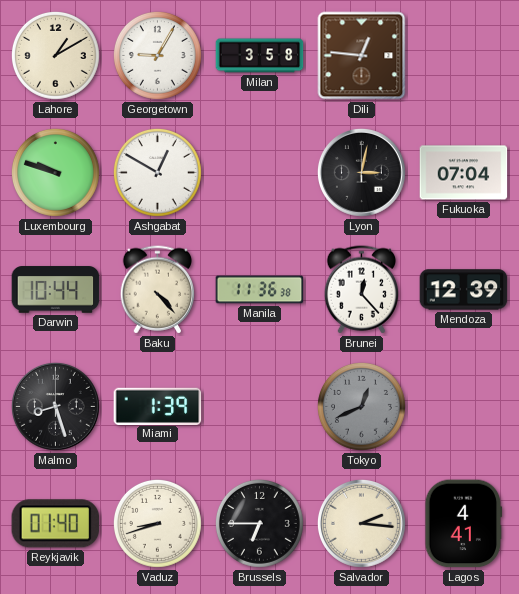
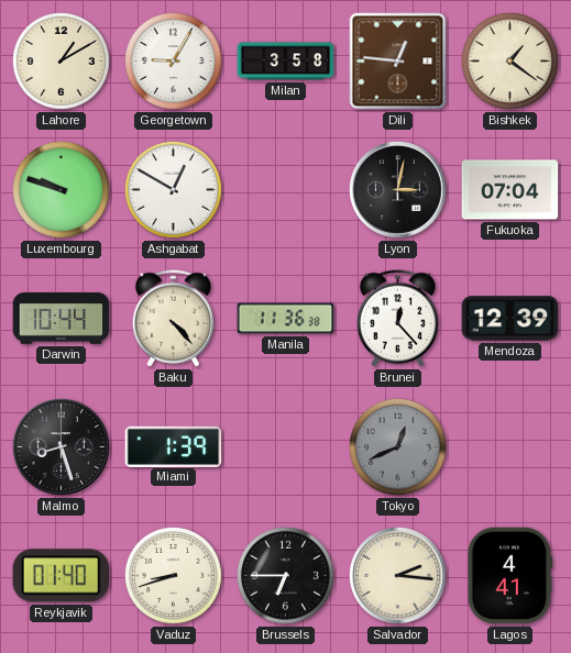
Bishkek: none -> 1:21 (509, 60)
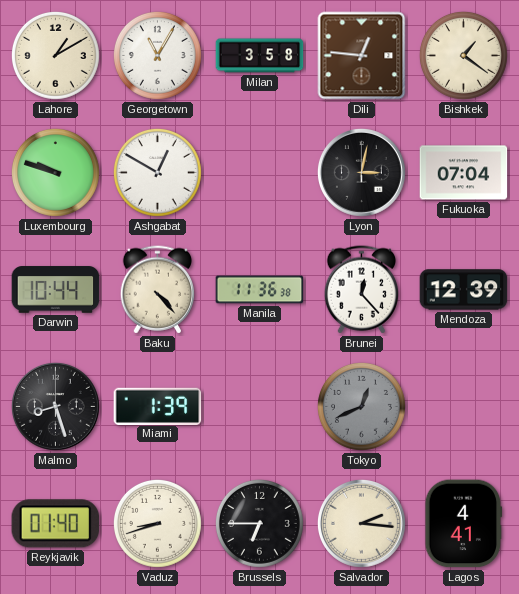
Georgetown: 9:05 -> 11:05 (157, 55)
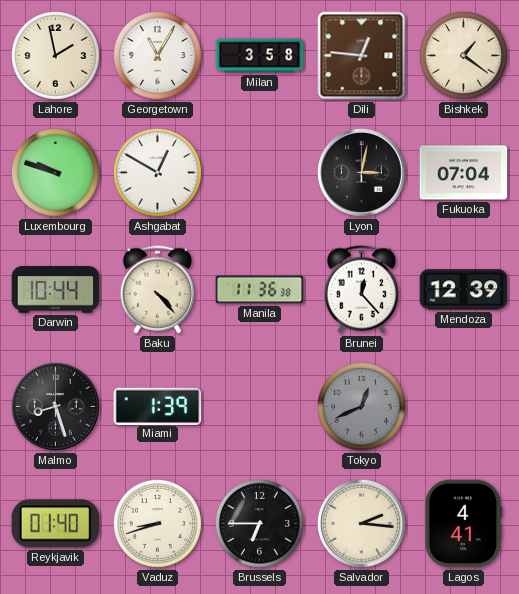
Lahore: 1:10 -> 1:58 (55, 55)
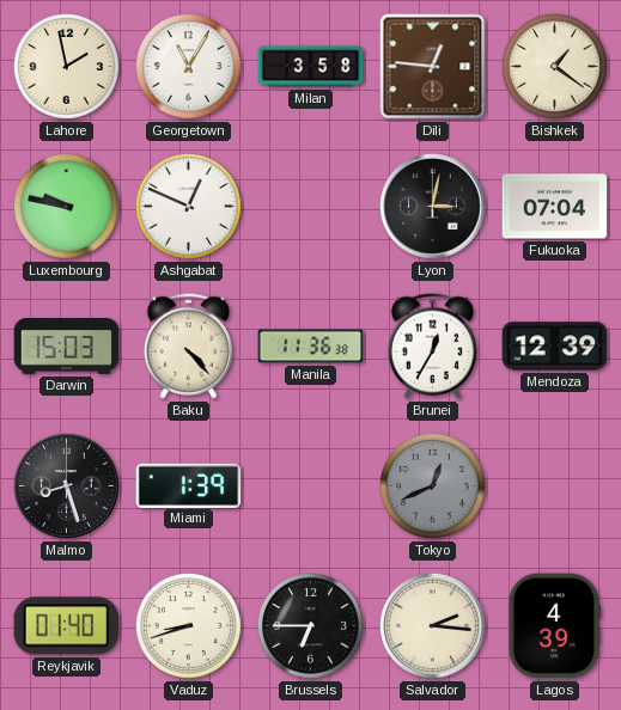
Luxembourg: 9:48 -> 9:47 (66, 206)
Ashgabat: 12:50 -> 12:49 (188, 206)
Darwin: 10:44 -> 15:03 (67, 347)
Brunei: 12:23 -> 12:35 (433, 347)
Lagos: 4:41 -> 4:39 (555, 626)
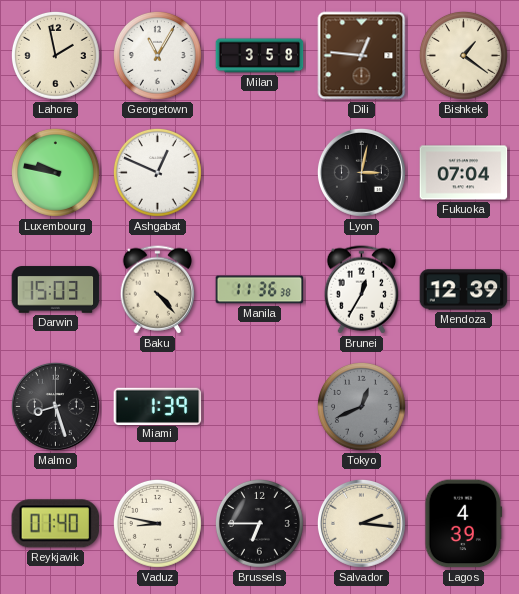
Vaduz: 8:42 -> 8:47 (157, 523)
